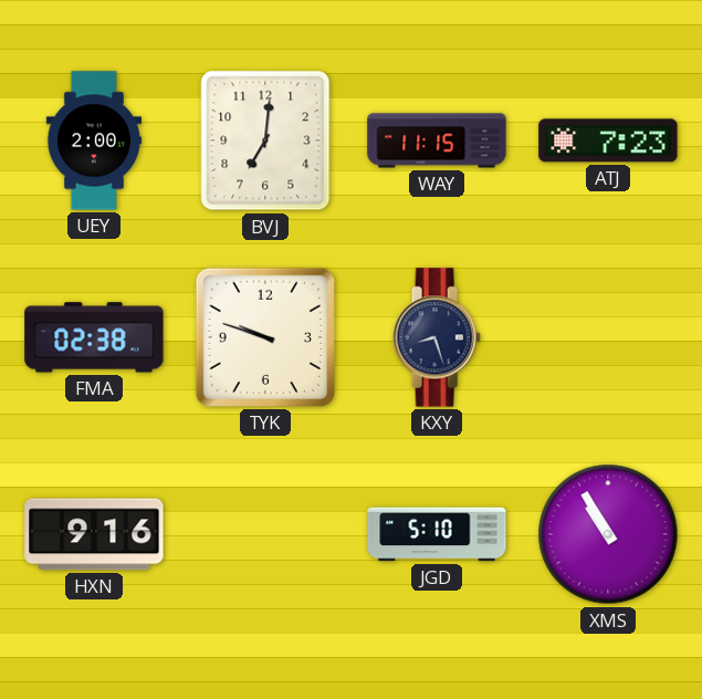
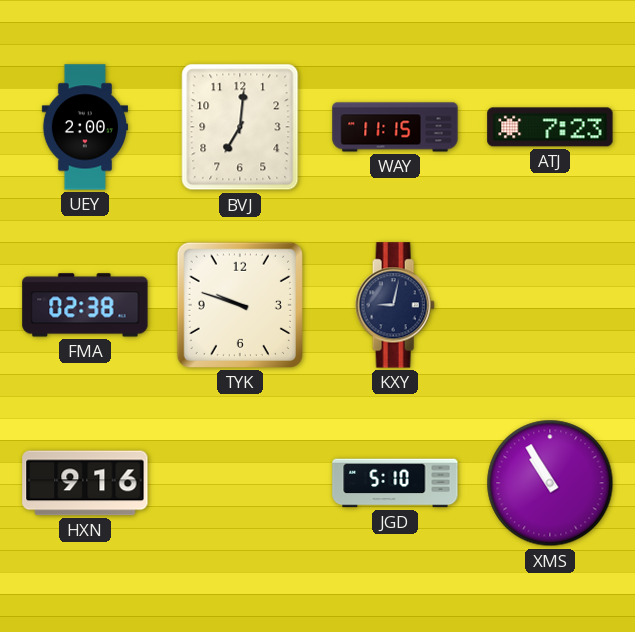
KXY: 8:27 -> 9:02 (395, 305)
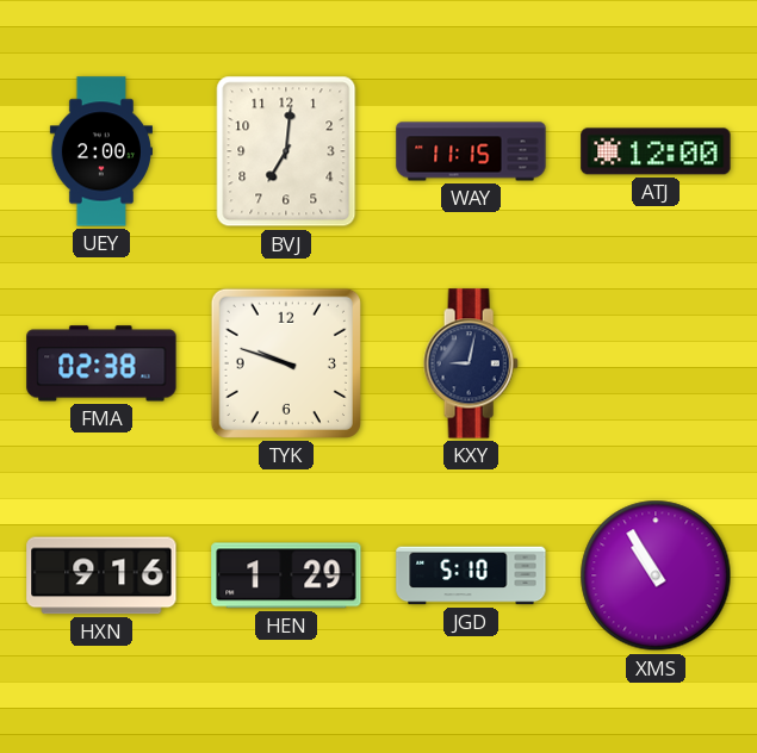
ATJ: 7:23 -> 12:00 (656, 151)
HEN: none -> 1:29 (286, 575)
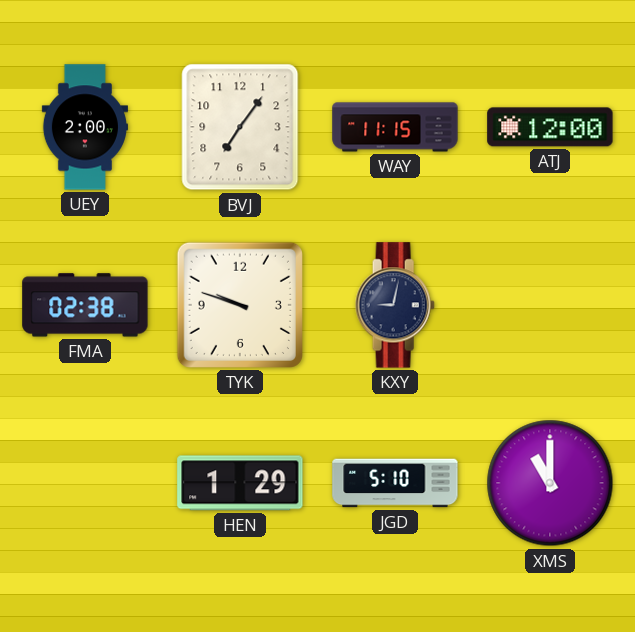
BVJ: 7:01 -> 7:06 (240, 127)
HXN: 9:16 -> none (101, 575)
XMS: 10:55 -> 11:00 (550, 483)
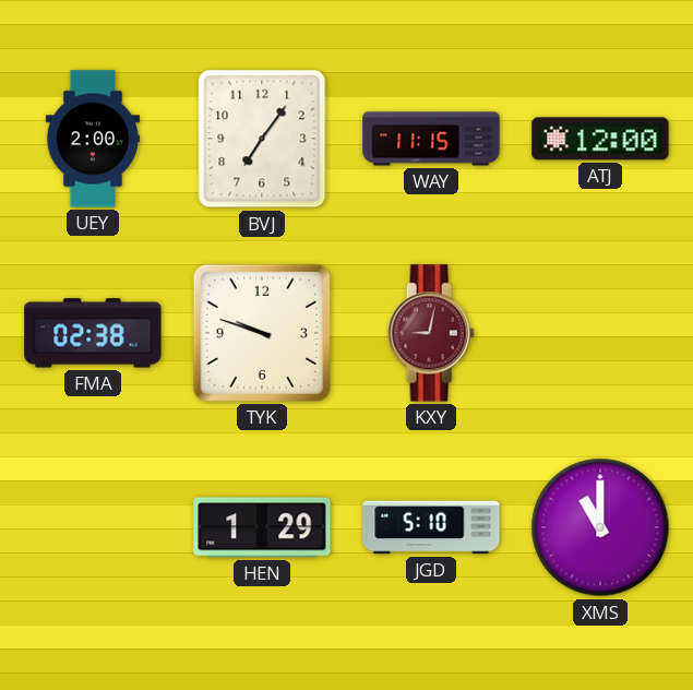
KXY dial: navy -> burgundy (431, 333)
